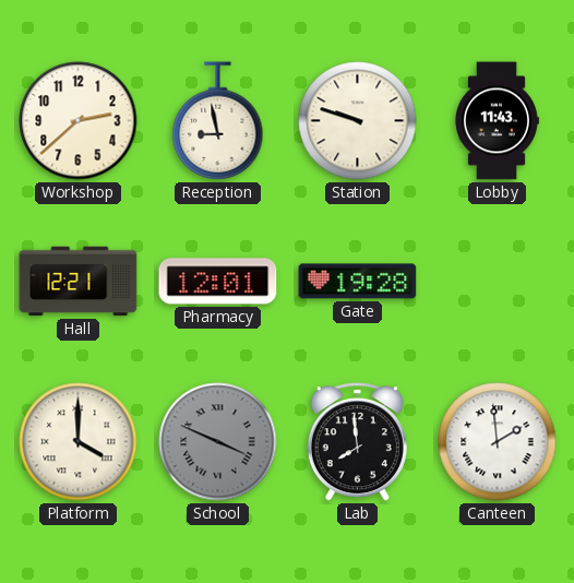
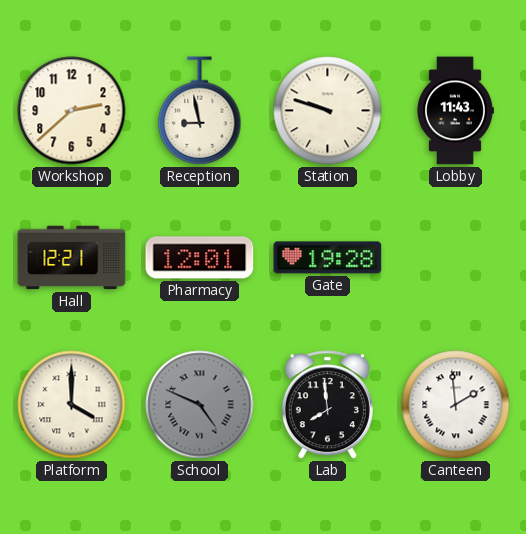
School: 3:49 -> 4:49 (200, 405)
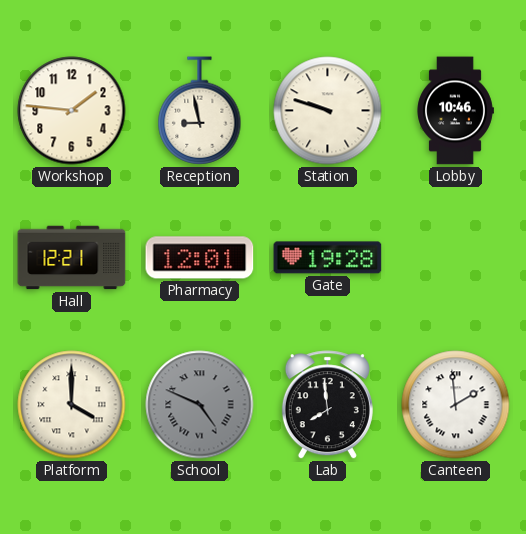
Workshop: 2:38 -> 1:46 (72, 111)
Lobby: 11:43 -> 10:46 (455, 111)
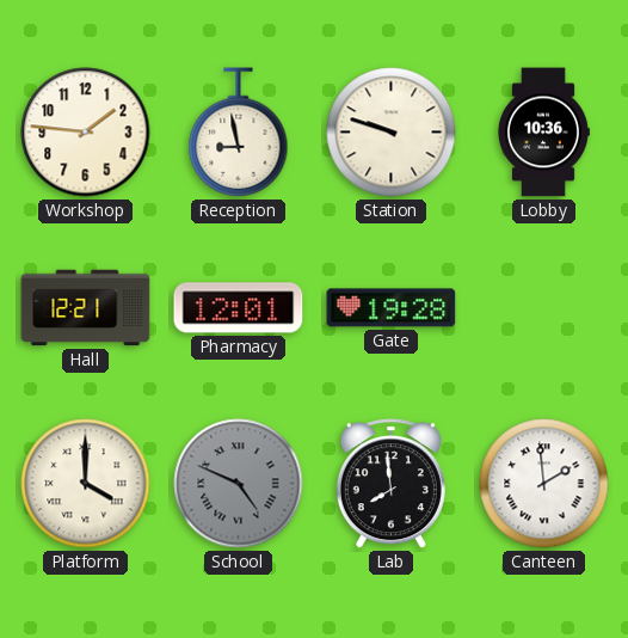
Lobby: 10:46 -> 10:36 (543, 133)
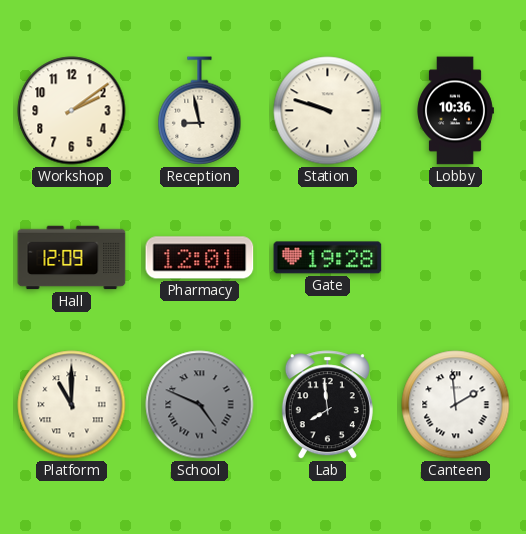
Workshop: 1:46 -> 2:09 (72, 111)
Hall: 12:21 -> 12:09 (72, 258)
Platform: 4:00 -> 11:00 (72, 405)
